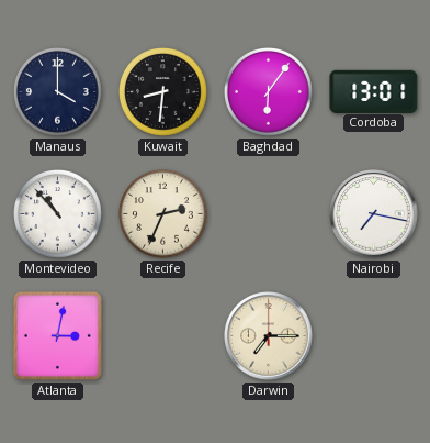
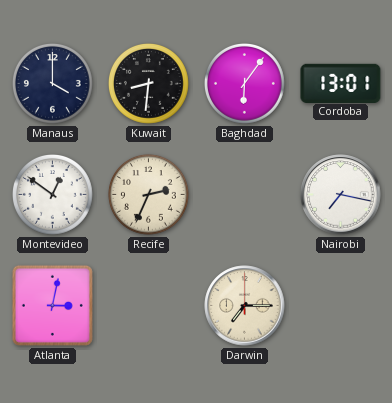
Montevideo: 10:53 -> 12:51 (53, 195)
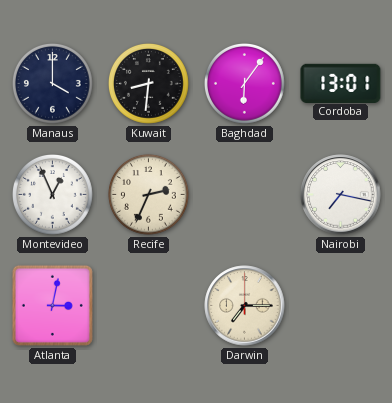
Montevideo: 12:51 -> 12:56 (53, 195)
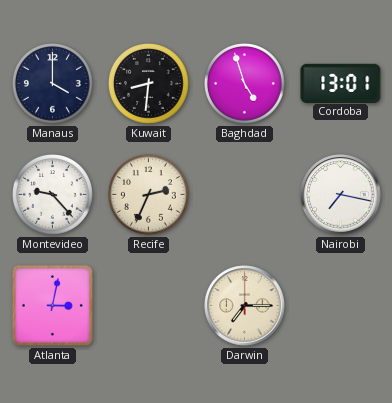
Baghdad: 6:06 -> 4:57 (245, 84)
Montevideo: 12:56 -> 9:23 (53, 195)
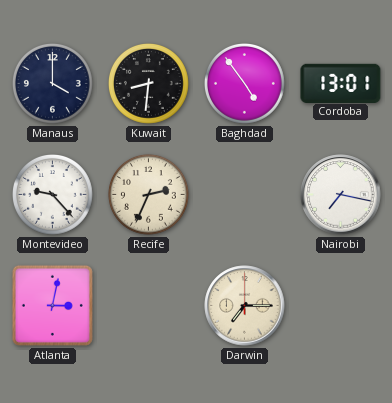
Baghdad: 4:57 -> 4:54 (245, 84)
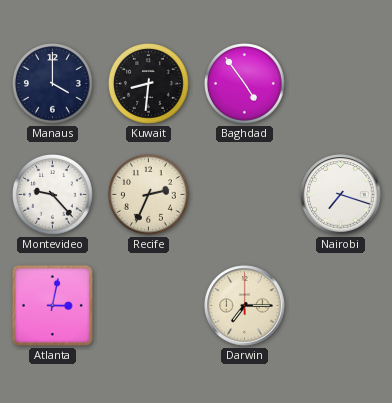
Cordoba: 13:01 -> none (341, 83)
Nairobi: 7:17 -> 7:18 (341, 195)
